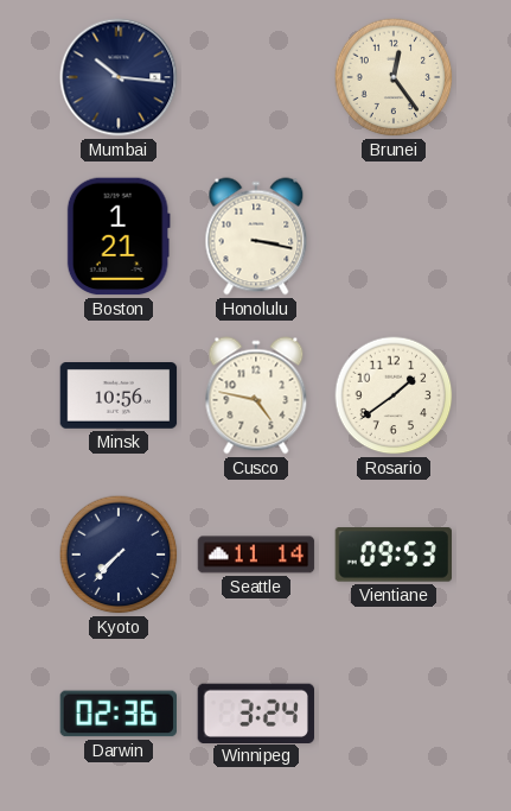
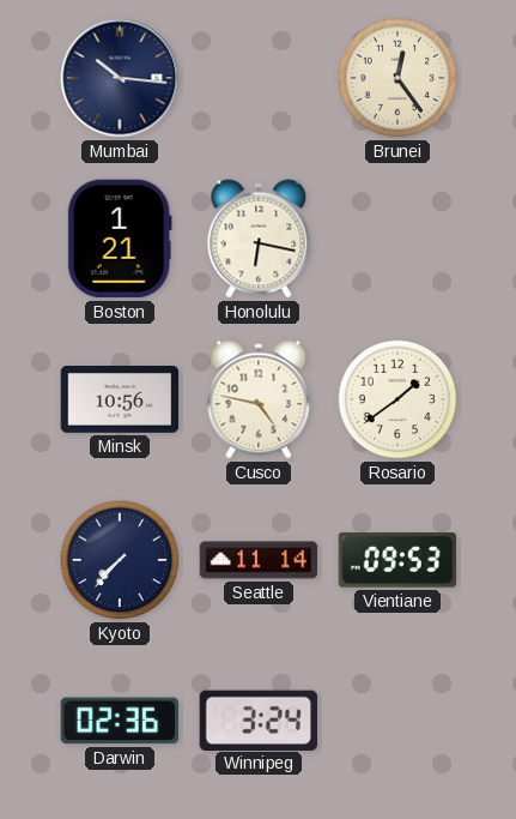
Honolulu: 3:17 -> 6:17 (259, 239)
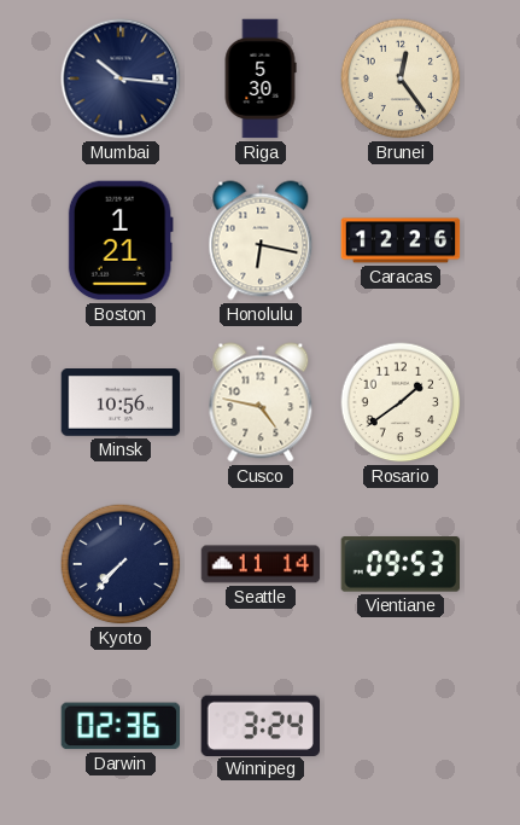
Riga: none -> 5:30 (261, 79)
Caracas: none -> 12:26 (401, 240)
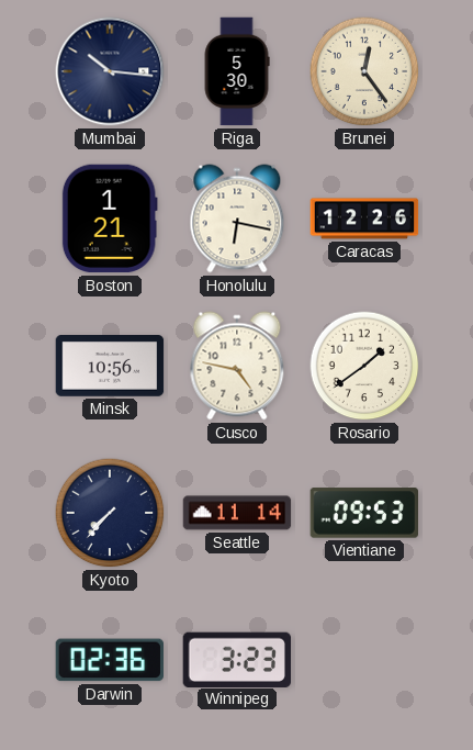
Winnipeg: 3:24 -> 3:23 (236, 659)
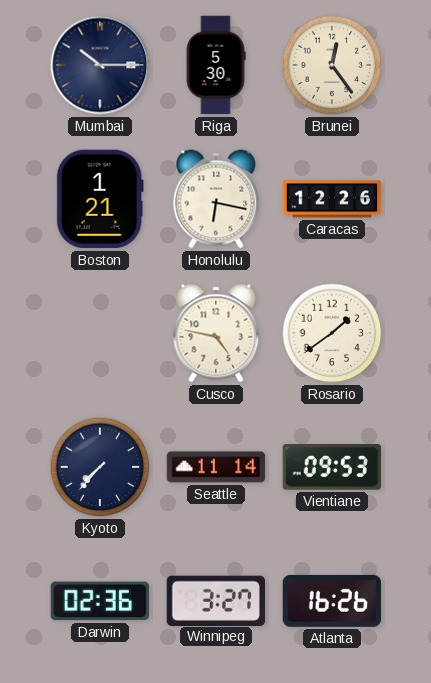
Mumbai: 10:16 -> 10:15 (100, 65)
Minsk: 10:56 -> none (110, 367)
Winnipeg: 3:23 -> 3:27 (215, 600)
Atlanta: none -> 16:26 (332, 601)
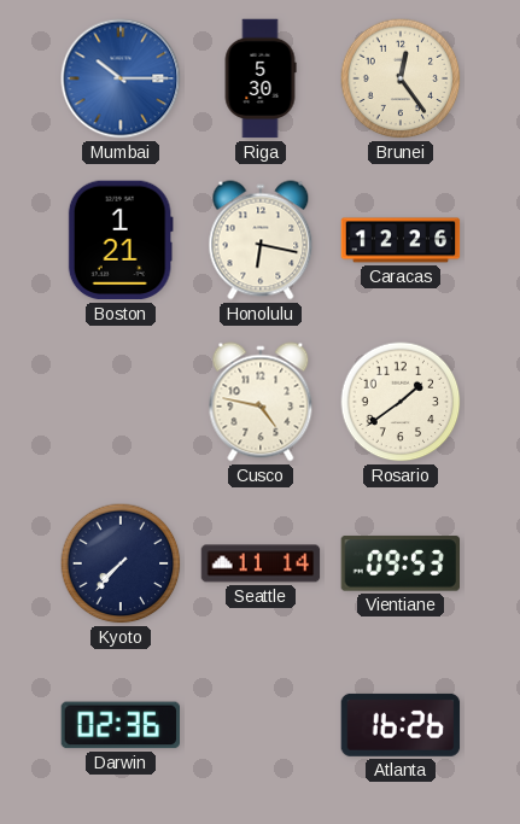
Mumbai dial: navy -> blue (121, 78)
Winnipeg: 3:27 -> none (215, 600)
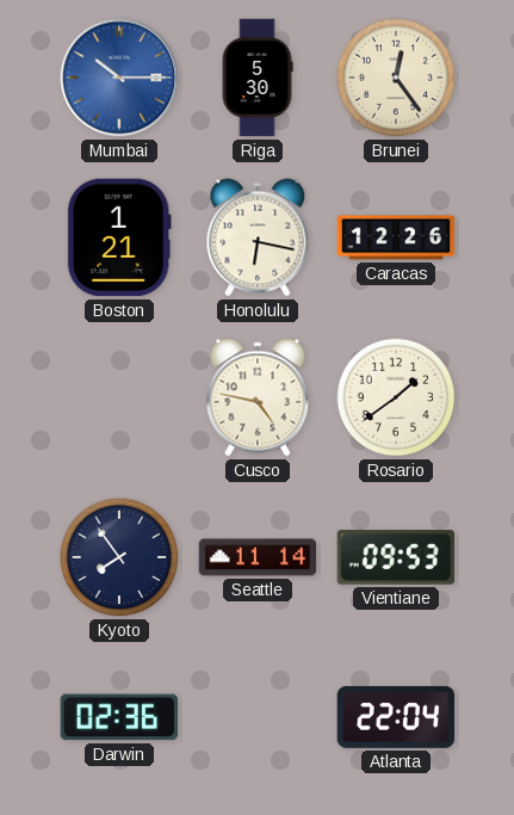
Kyoto: 7:37 -> 7:54 (119, 557)
Atlanta: 16:26 -> 22:04 (396, 717)
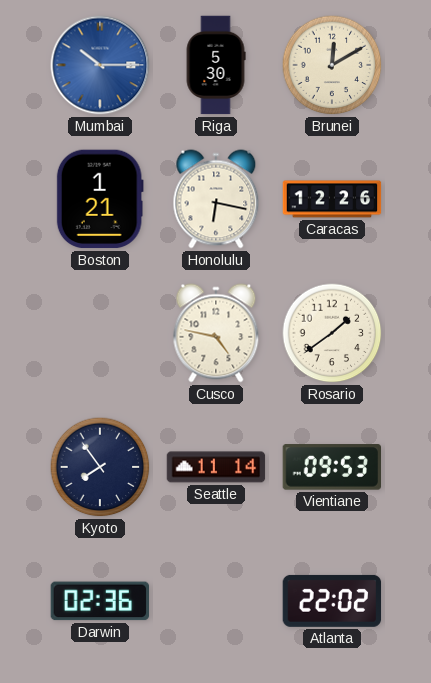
Brunei: 12:24 -> 12:10 (332, 65)
Atlanta: 22:04 -> 22:02 (332, 601)
